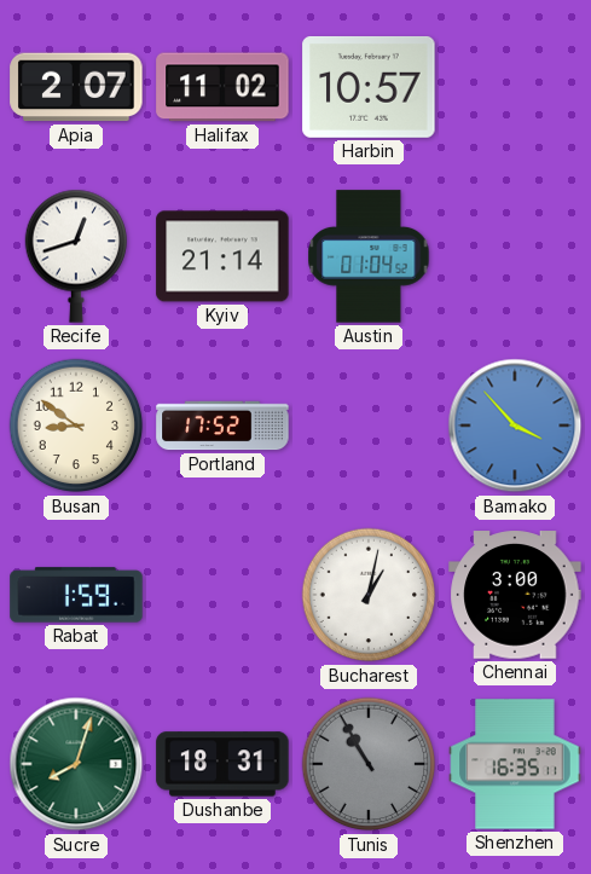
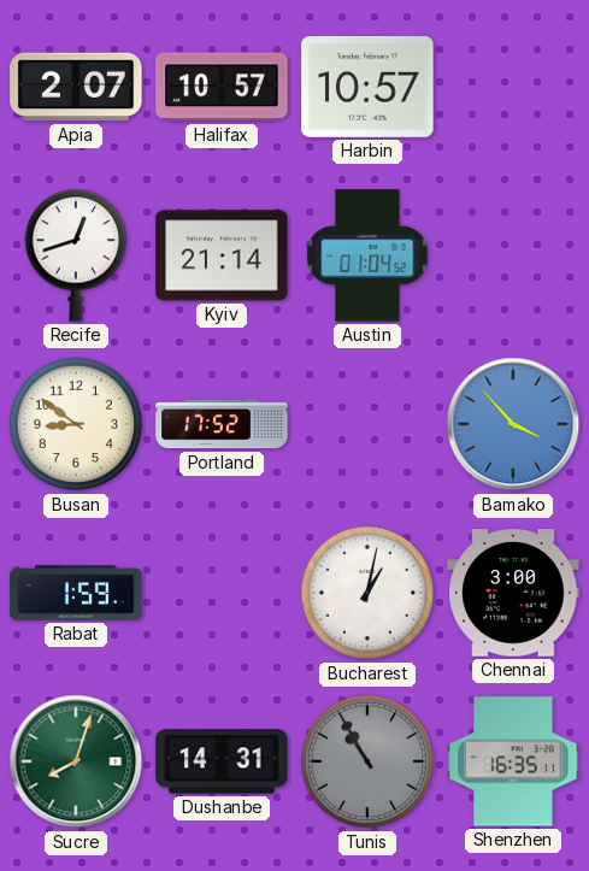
Halifax: 11:02 -> 10:57 (222, 87)
Dushanbe: 18:31 -> 14:31 (222, 761)
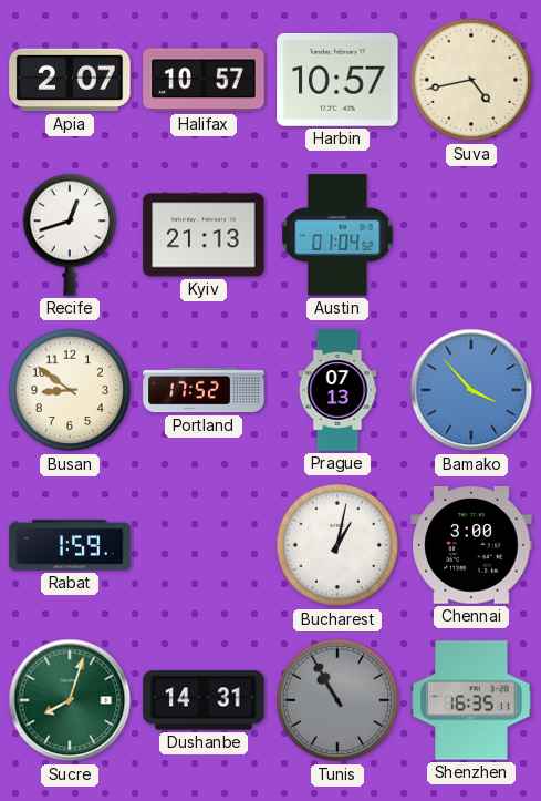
Suva: none -> 4:43 (471, 80)
Kyiv: 21:14 -> 21:13 (204, 235)
Prague: none -> 07:13 (337, 390)
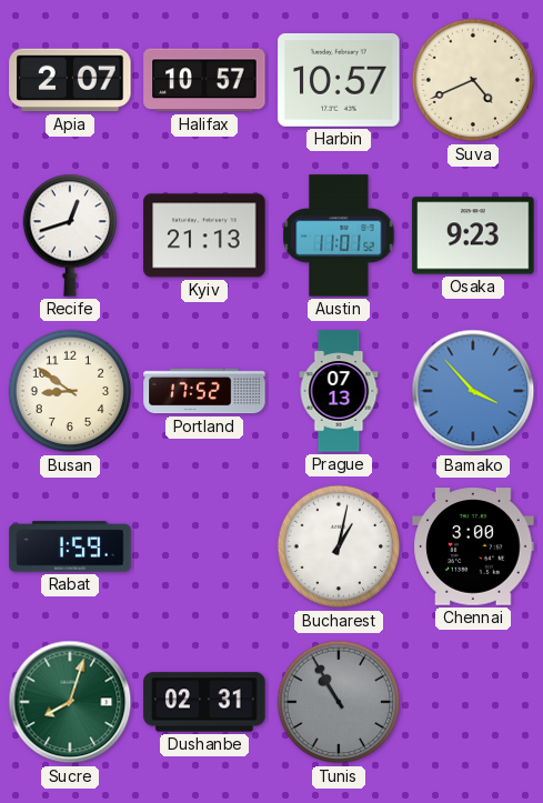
Suva: 4:43 -> 4:41 (473, 80)
Austin: 01:04 -> 11:01 (339, 235)
Osaka: none -> 9:23 (473, 235)
Dushanbe: 14:31 -> 02:31 (204, 702)
Shenzhen: 16:35 -> none (471, 700)
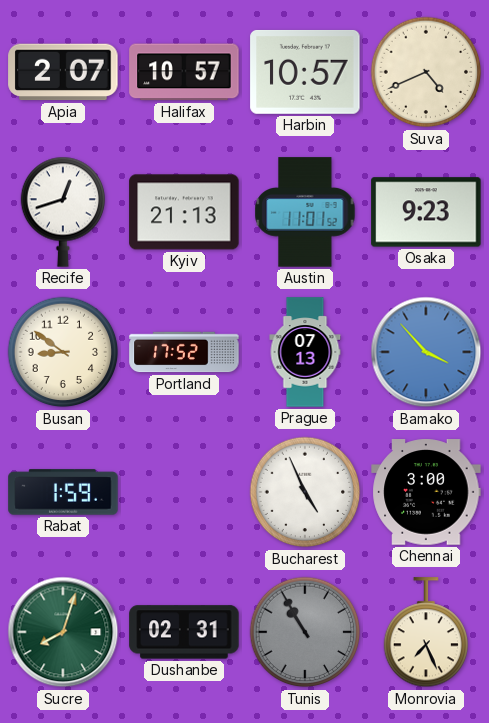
Bucharest: 1:02 -> 4:56 (305, 492)
Monrovia: none -> 7:26 (426, 633)
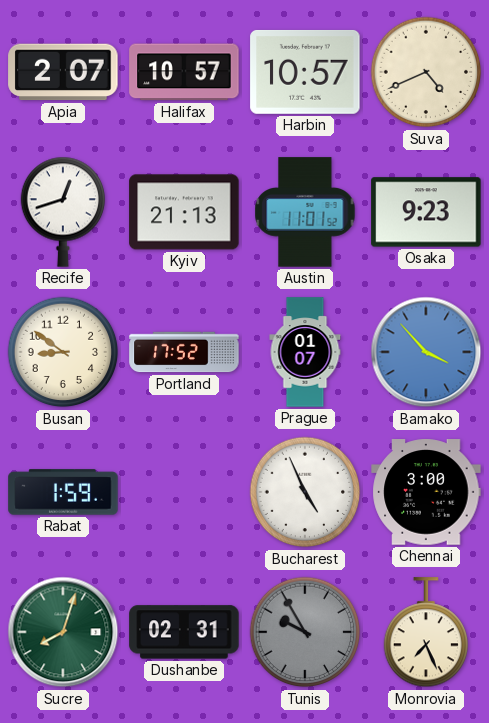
Prague: 07:13 -> 01:07 (305, 352)
Tunis: 10:55 -> 9:55 (305, 632)
